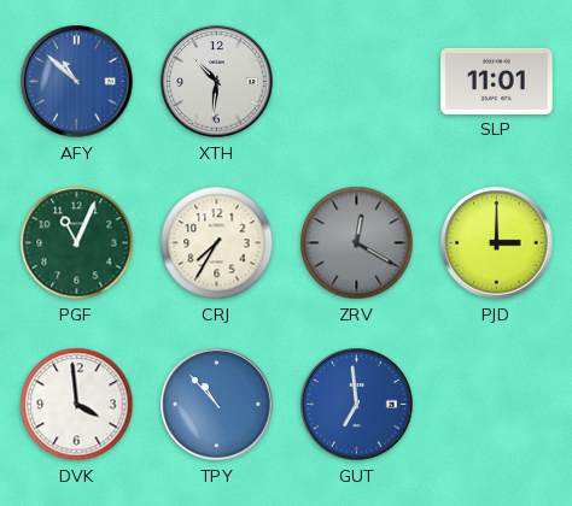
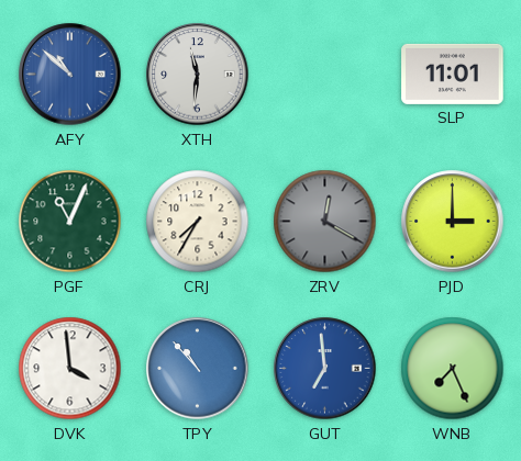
XTH: 10:31 -> 11:31 (198, 75)
WNB: none -> 7:26 (453, 369)
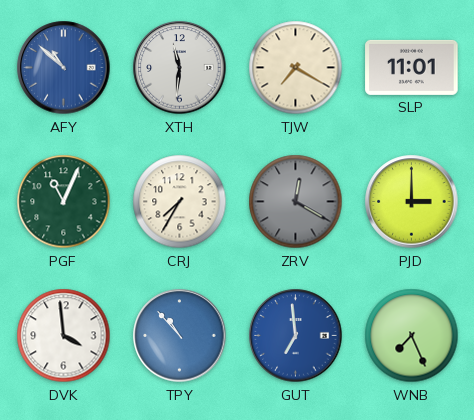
TJW: none -> 7:20 (296, 68)
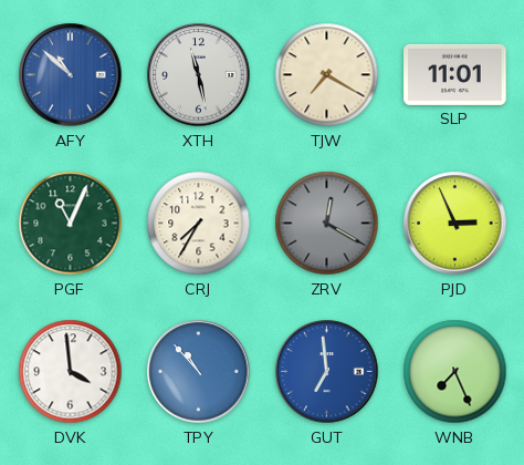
XTH: 11:31 -> 11:28 (199, 75)
PJD: 3:00 -> 2:56 (455, 224)
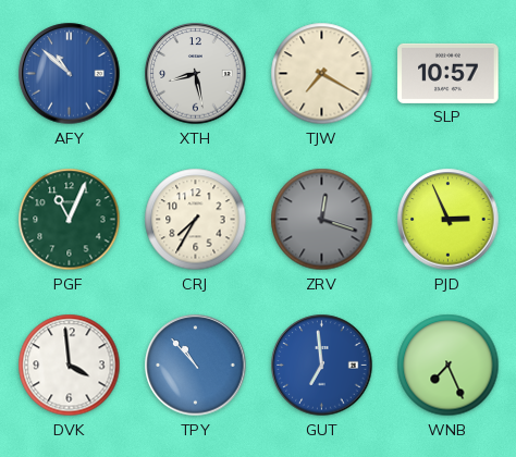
XTH: 11:28 -> 8:28 (196, 74)
SLP: 11:01 -> 10:57 (449, 73)
ZRV: 12:20 -> 12:18 (322, 220)
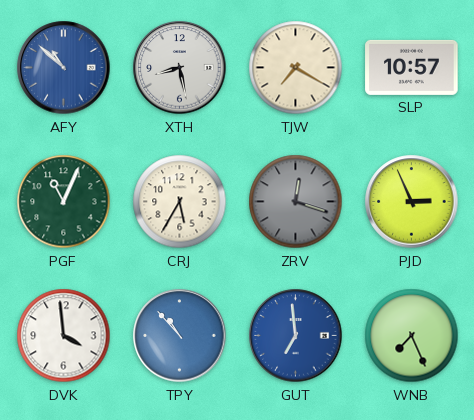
CRJ: 7:35 -> 5:35 (180, 202)
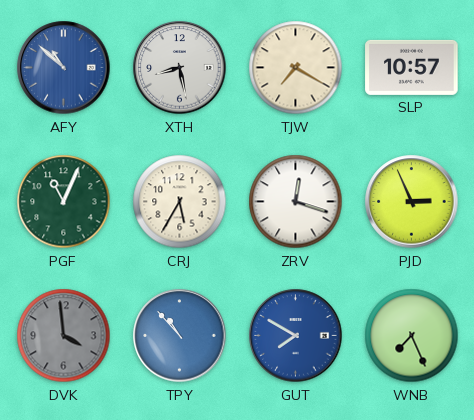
ZRV dial: grey -> white (296, 202)
DVK dial: white -> grey (64, 336)
GUT: 6:59 -> 7:50 (296, 336)
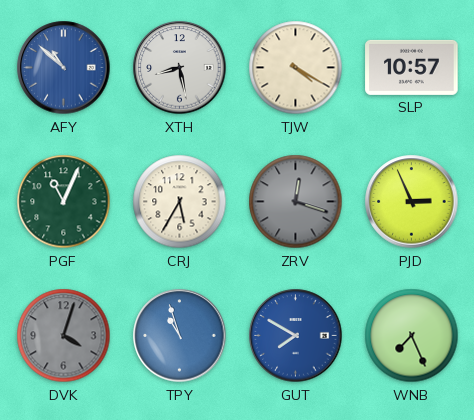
TJW: 7:20 -> 4:20 (296, 68)
ZRV dial: white -> grey (296, 202)
DVK: 3:59 -> 4:03 (64, 336)
TPY: 10:53 -> 10:57 (180, 336)
